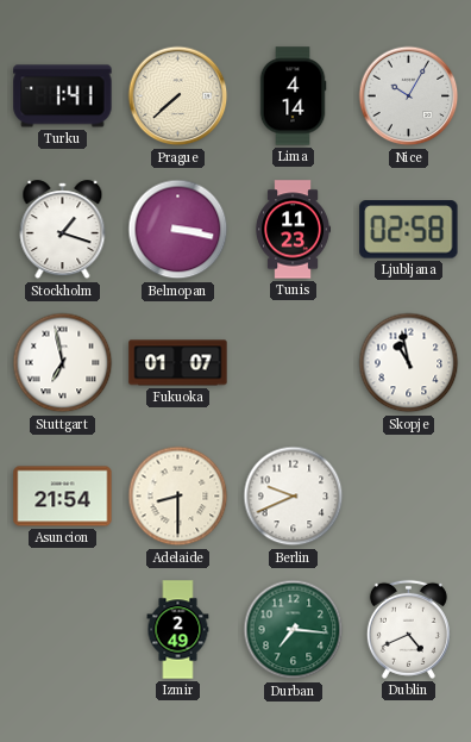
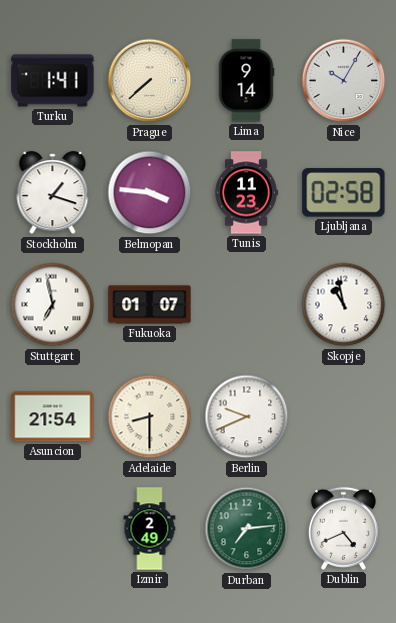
Lima: 4:14 -> 9:14 (246, 81)
Belmopan: 3:17 -> 3:46 (150, 193)
Durban: 7:16 -> 7:14 (247, 529)
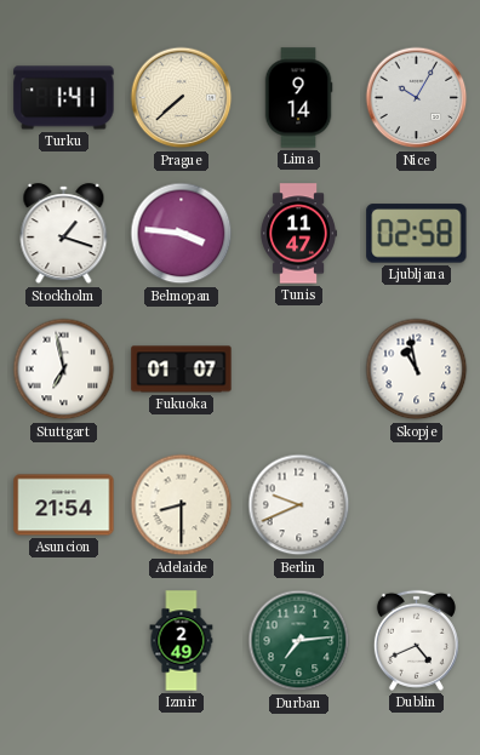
Tunis: 11:23 -> 11:47 (298, 234)
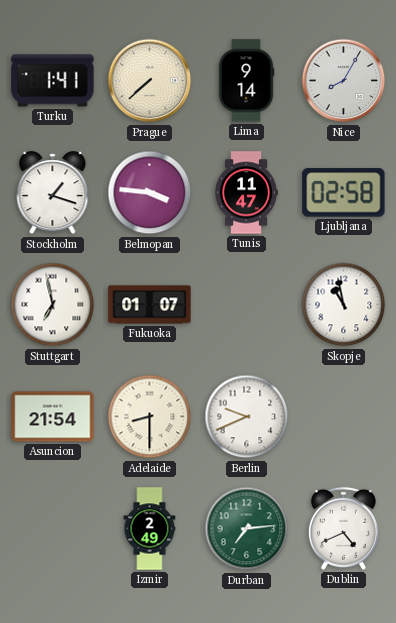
Nice: 10:05 -> 8:05 (344, 81)
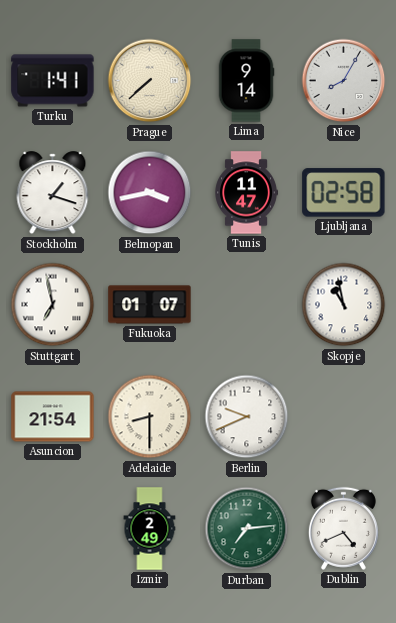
Belmopan: 3:46 -> 3:43 (150, 193)
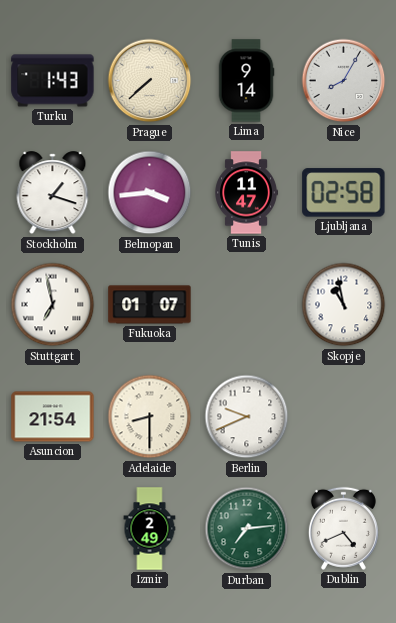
Turku: 1:41 -> 1:43 (53, 81)
Belmopan: 3:43 -> 3:44 (150, 193)
